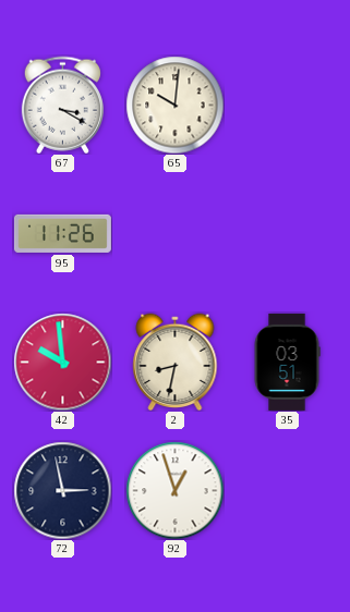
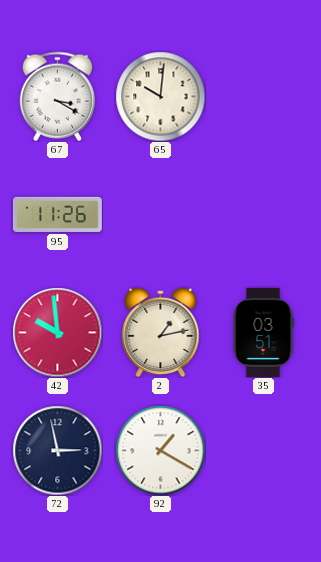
2: 8:32 -> 1:13 (161, 332)
92: 12:57 -> 1:20 (160, 450)
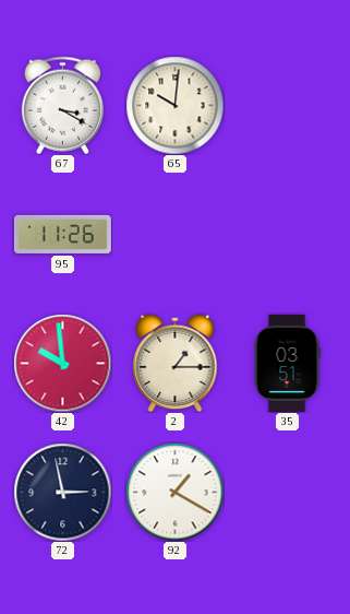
2: 1:13 -> 1:15 (176, 363)
